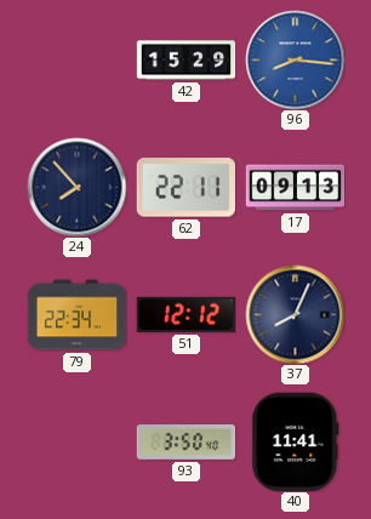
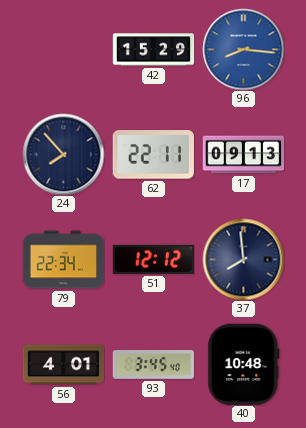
37: 8:04 -> 7:59 (243, 259)
56: none -> 4:01 (63, 365)
93: 3:50 -> 3:45 (153, 365)
40: 11:41 -> 10:48 (244, 364)
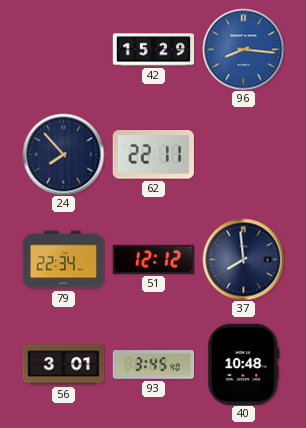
17: 09:13 -> none (243, 155)
56: 4:01 -> 3:01 (63, 365)
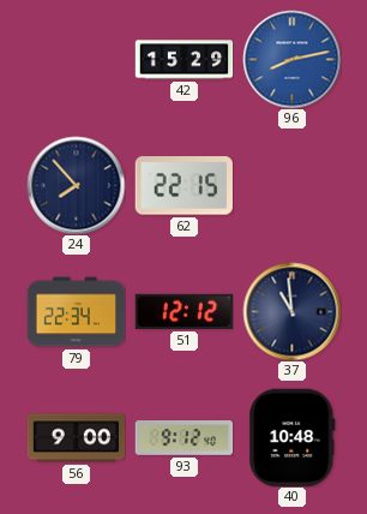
96: 8:16 -> 8:13 (291, 59)
62: 22:11 -> 22:15 (183, 186)
37: 7:59 -> 10:59 (291, 311)
56: 3:01 -> 9:00 (76, 438)
93: 3:45 -> 9:12 (183, 438)
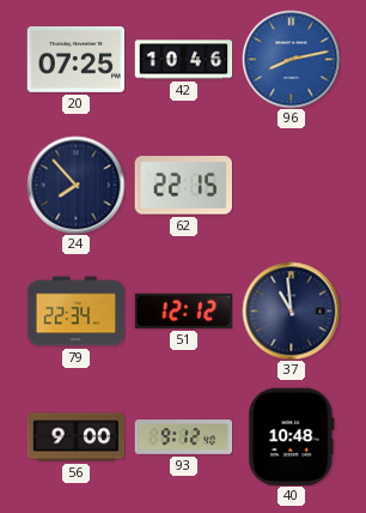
20: none -> 07:25 (75, 60)
42: 15:29 -> 10:46 (183, 60)
